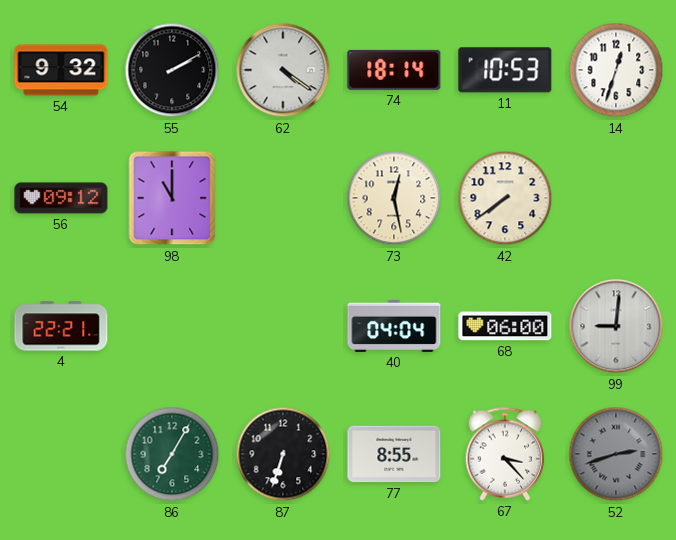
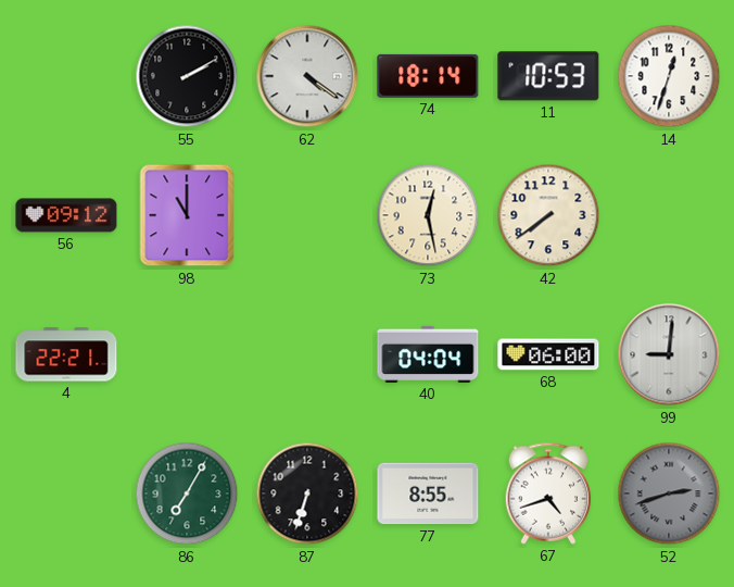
54: 9:32 -> none (61, 70)
67: 3:23 -> 4:42 (548, 494)
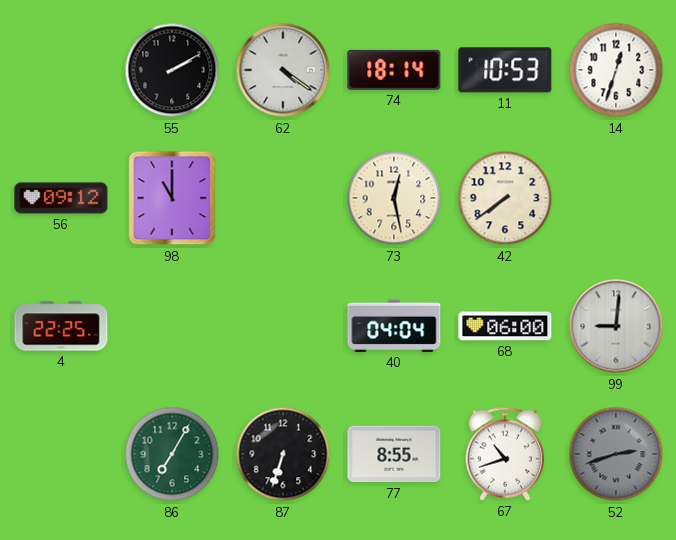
4: 22:21 -> 22:25 (61, 326)
67: 4:42 -> 10:42 (505, 454)
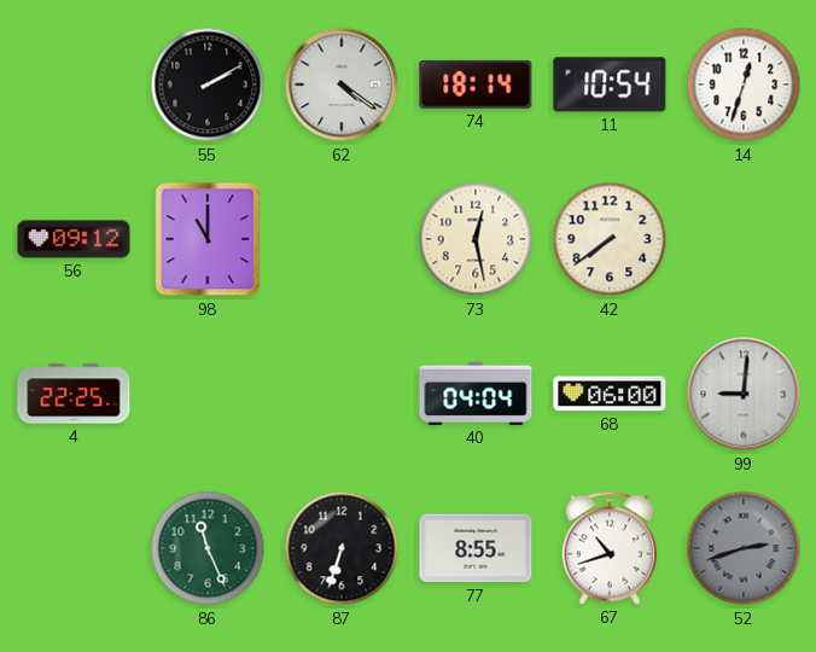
11: 10:53 -> 10:54 (610, 85)
86: 7:05 -> 11:26 (208, 548)
